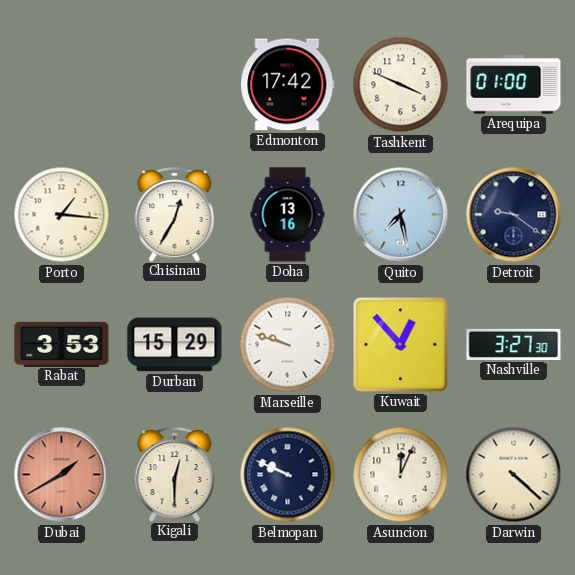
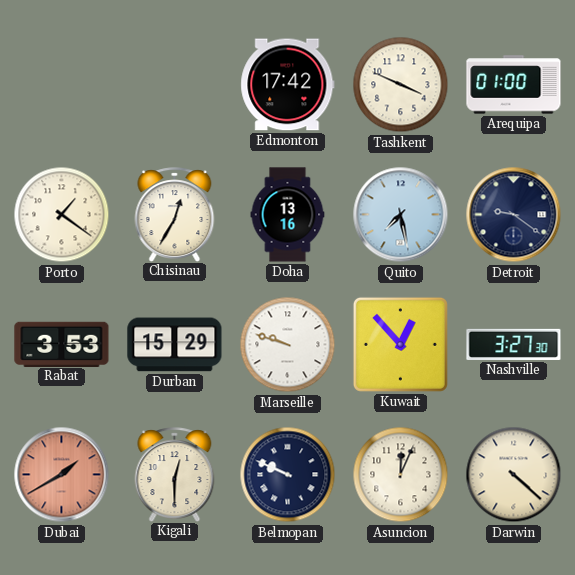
Porto: 1:16 -> 1:21 (62, 215)
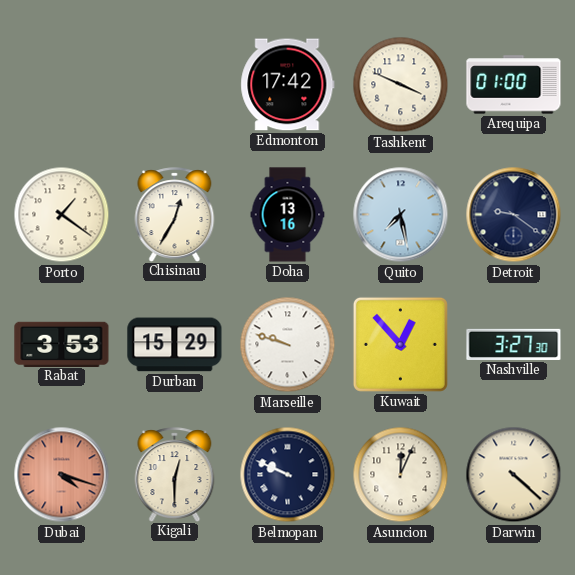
Dubai: 1:40 -> 4:18 (62, 475)
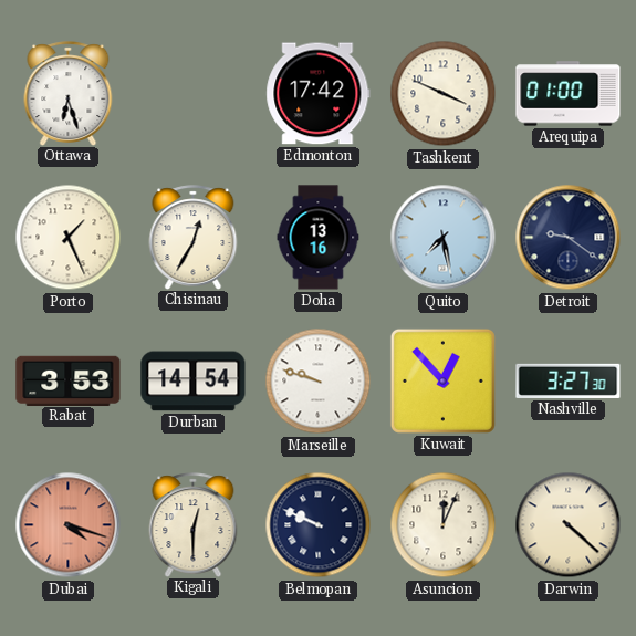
Ottawa: none -> 6:27 (69, 93)
Porto: 1:21 -> 1:26 (69, 238)
Durban: 15:29 -> 14:54 (194, 382)
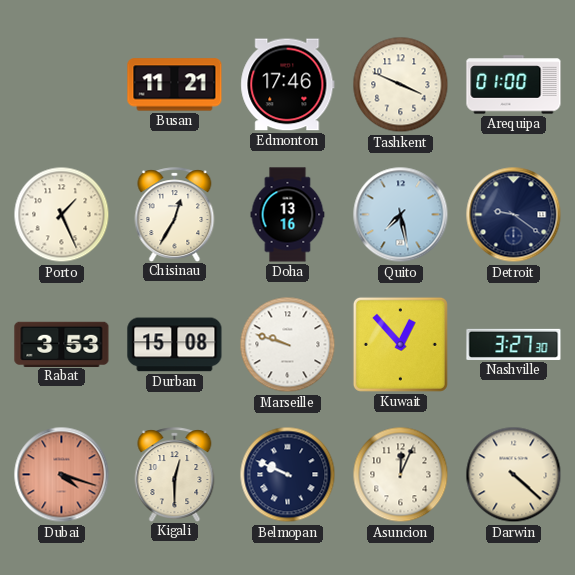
Ottawa: 6:27 -> none (69, 93)
Busan: none -> 11:21 (175, 85)
Edmonton: 17:42 -> 17:46 (288, 85)
Durban: 14:54 -> 15:08 (175, 345)
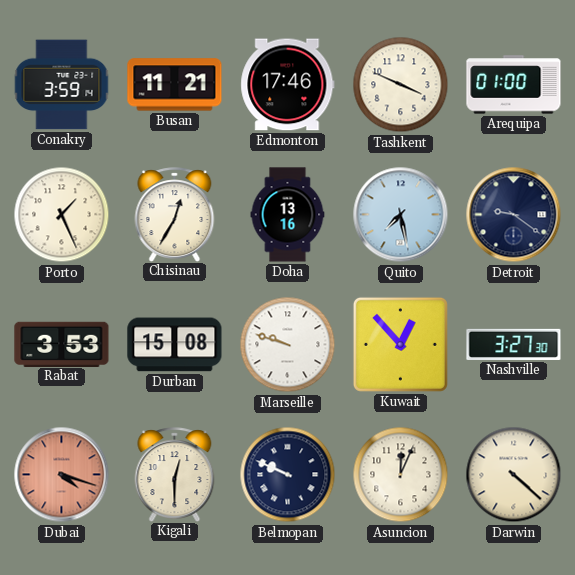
Conakry: none -> 3:59 (62, 85)
